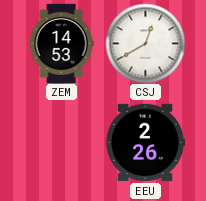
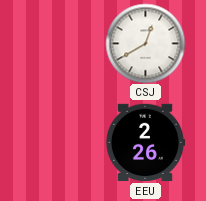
ZEM: 14:53 -> none (61, 43)
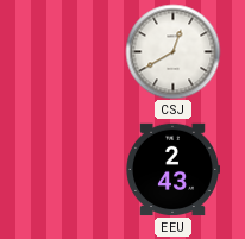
EEU: 2:26 -> 2:43 (172, 170)
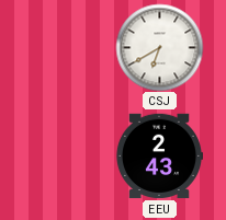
CSJ: 12:40 -> 6:40 (159, 47)
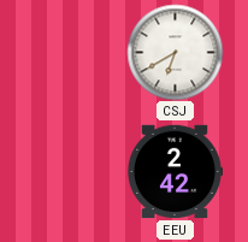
EEU: 2:43 -> 2:42 (175, 172)
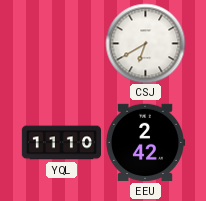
YQL: none -> 11:10 (61, 143)
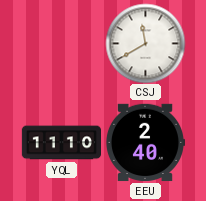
CSJ: 6:40 -> 11:40 (145, 43)
EEU: 2:42 -> 2:40 (145, 143)
